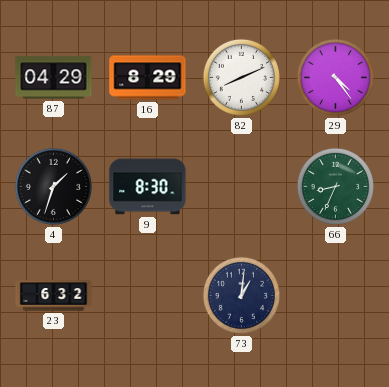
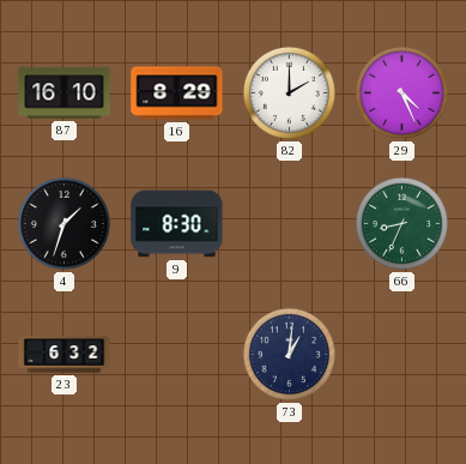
87: 04:29 -> 16:10 (65, 94)
82: 8:11 -> 2:00 (289, 92)
29: 4:24 -> 4:26 (401, 92)
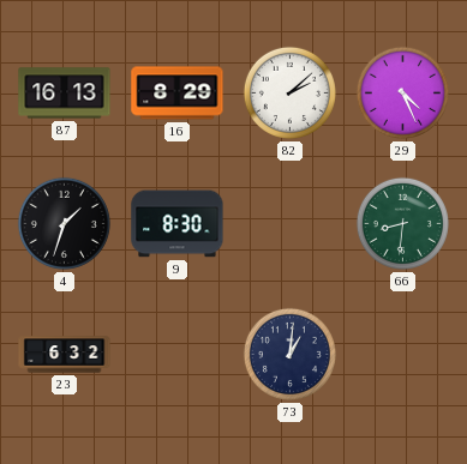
87: 16:10 -> 16:13 (65, 94)
82: 2:00 -> 2:08 (289, 92)
66: 8:34 -> 8:31 (402, 223)
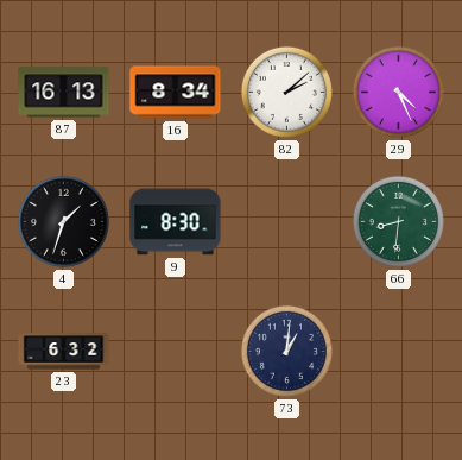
16: 8:29 -> 8:34 (176, 93)
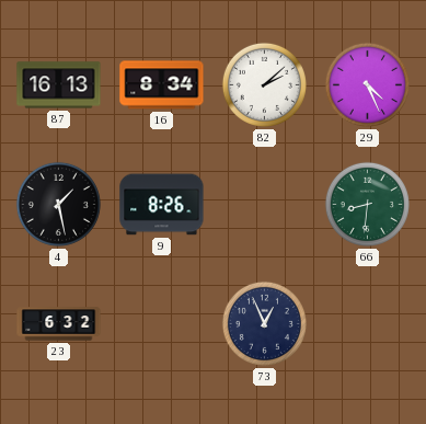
4: 1:33 -> 1:28 (58, 204)
9: 8:30 -> 8:26 (162, 205)
73: 1:01 -> 12:56 (264, 323)
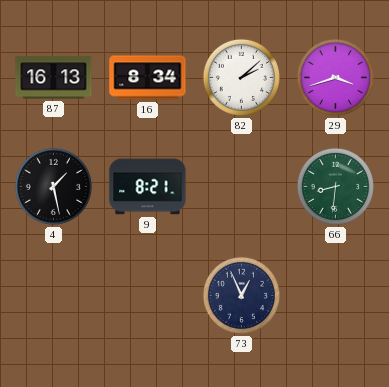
29: 4:26 -> 3:42 (335, 77)
9: 8:26 -> 8:21 (148, 187)
23: 6:32 -> none (59, 324)
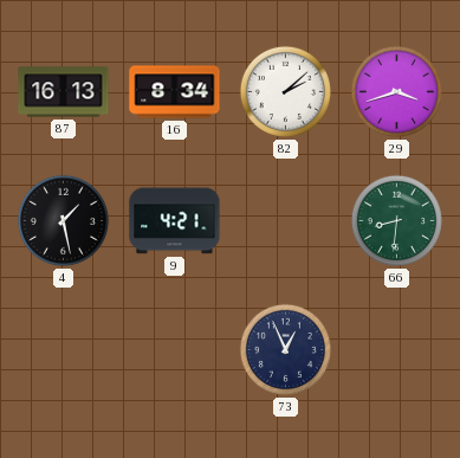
9: 8:21 -> 4:21 (175, 221)
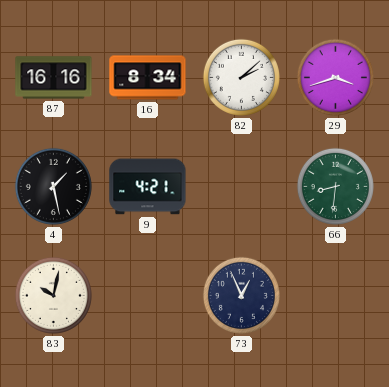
87: 16:13 -> 16:16 (54, 78)
83: none -> 10:02 (53, 295)
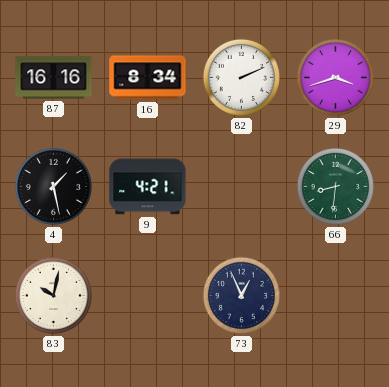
82: 2:08 -> 2:11 (241, 77)
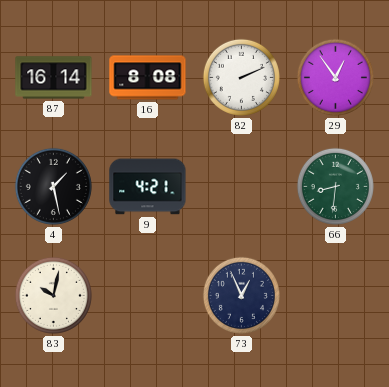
87: 16:16 -> 16:14 (54, 78)
16: 8:34 -> 8:08 (148, 78)
29: 3:42 -> 12:54 (335, 77)
